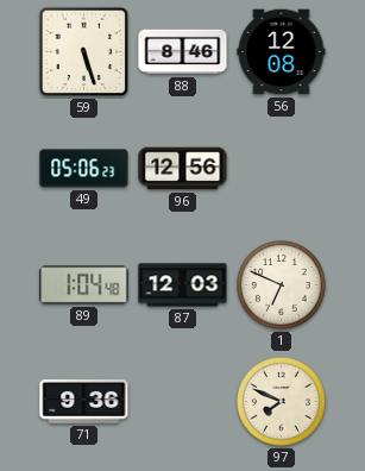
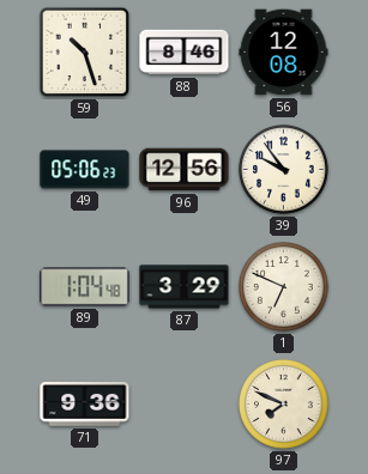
59: 5:27 -> 10:27 (85, 53)
39: none -> 9:54 (284, 170)
87: 12:03 -> 3:29 (185, 287)
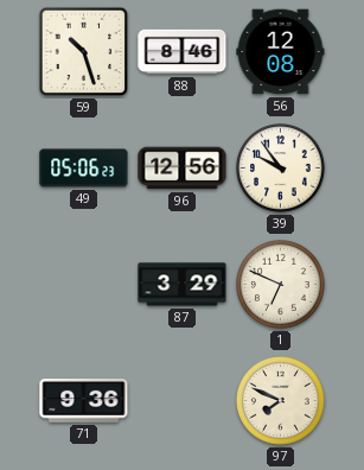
89: 1:04 -> none (85, 287)
